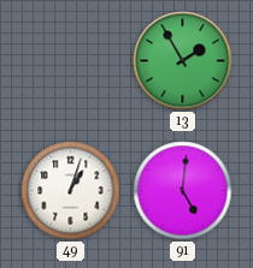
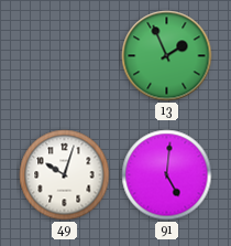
13: 1:55 -> 1:56 (167, 56)
49: 1:03 -> 10:03 (65, 175)
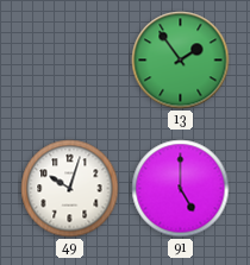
13: 1:56 -> 1:54 (181, 61)
91: 5:01 -> 5:00 (181, 189)
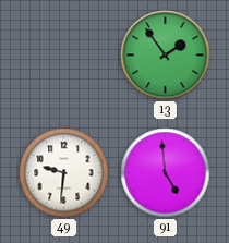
49: 10:03 -> 9:31 (64, 173)
91: 5:00 -> 4:59 (166, 173)
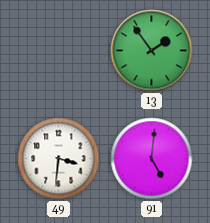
49: 9:31 -> 3:31 (59, 159)
91: 4:59 -> 5:01 (152, 159)
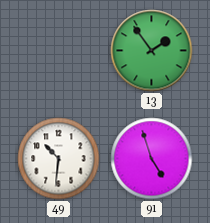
49: 3:31 -> 10:31 (59, 159)
91: 5:01 -> 4:57 (152, 159)
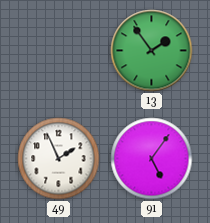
49: 10:31 -> 1:56 (59, 159)
91: 4:57 -> 5:06 (152, 159)
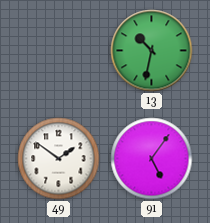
13: 1:54 -> 10:32 (152, 51)
49: 1:56 -> 1:51 (59, 159)
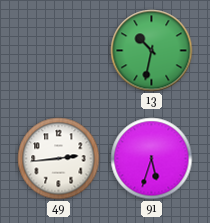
49: 1:51 -> 2:44 (59, 159)
91: 5:06 -> 5:33 (152, 159)
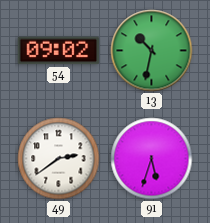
54: none -> 09:02 (59, 51)
49: 2:44 -> 2:39 (59, 159)
